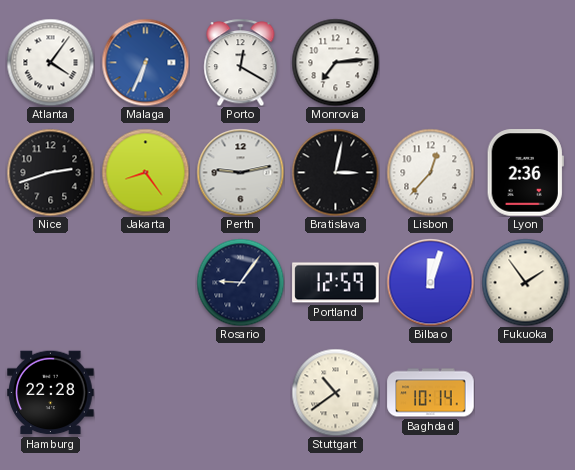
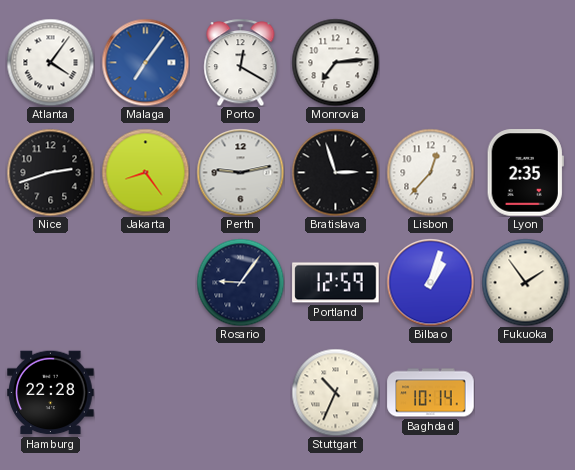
Malaga: 6:34 -> 7:06 (145, 62)
Bratislava: 3:02 -> 2:57 (335, 172)
Lyon: 2:36 -> 2:35 (525, 173)
Bilbao: 12:03 -> 1:03 (430, 282)
Stuttgart: 10:39 -> 10:34 (335, 392)
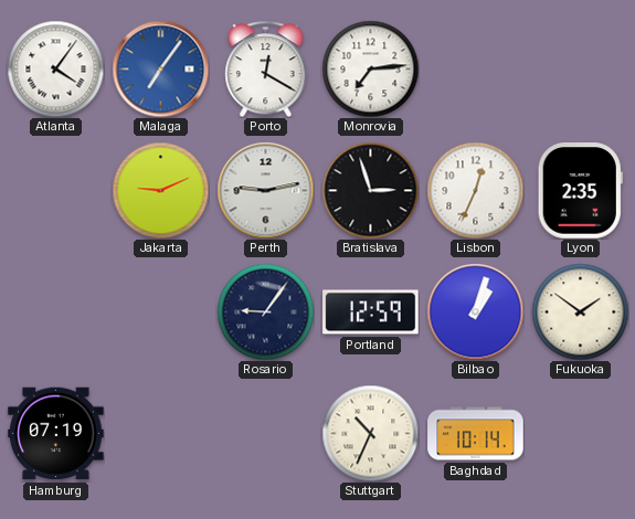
Nice: 2:42 -> none (50, 172)
Jakarta: 8:24 -> 9:11 (160, 190)
Lisbon: 12:37 -> 12:34 (475, 190)
Fukuoka: 1:54 -> 1:51 (580, 311)
Hamburg: 22:28 -> 07:19 (56, 434)
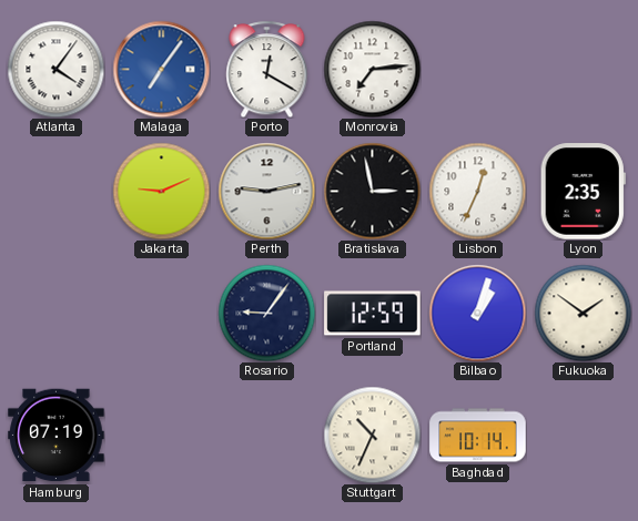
Bratislava: 2:57 -> 2:58 (372, 191)
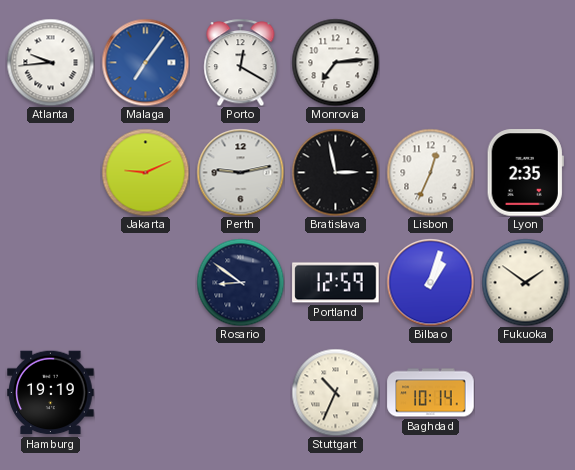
Atlanta: 4:06 -> 9:44 (50, 62)
Rosario: 9:06 -> 8:51 (240, 282)
Hamburg: 07:19 -> 19:19 (51, 393)
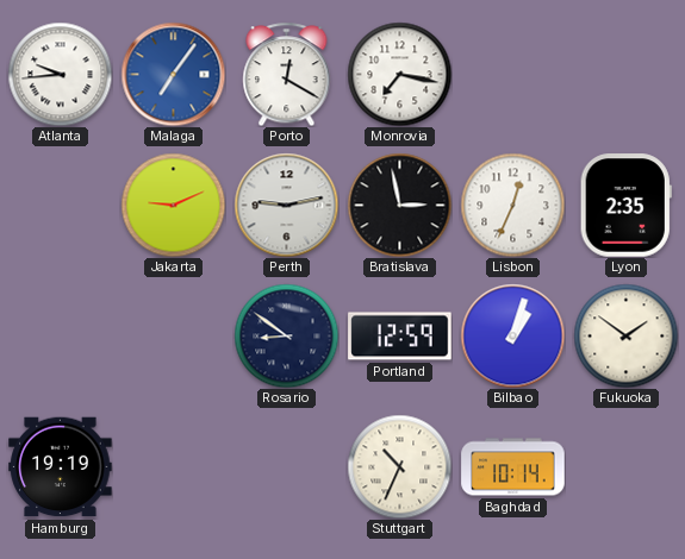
Monrovia: 7:14 -> 7:17 (399, 74)
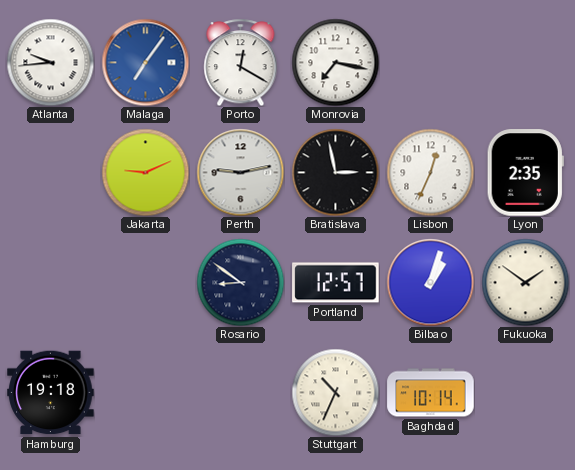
Portland: 12:59 -> 12:57 (336, 283)
Hamburg: 19:19 -> 19:18 (51, 393)
